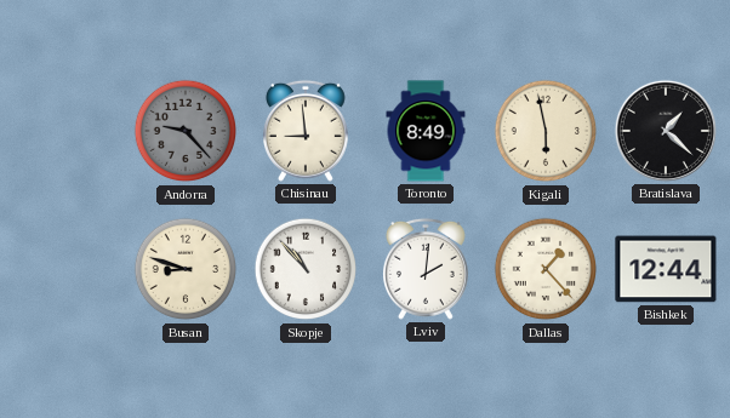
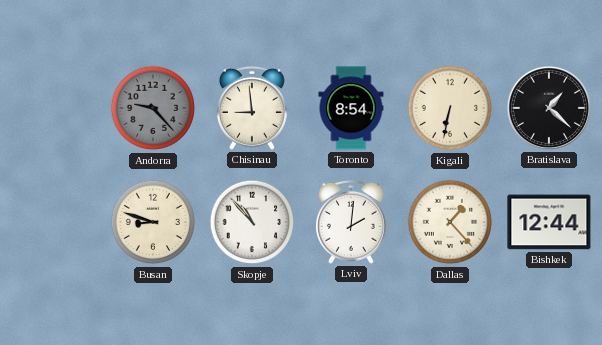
Toronto: 8:49 -> 8:54 (351, 108)
Kigali: 5:58 -> 6:32 (450, 108)
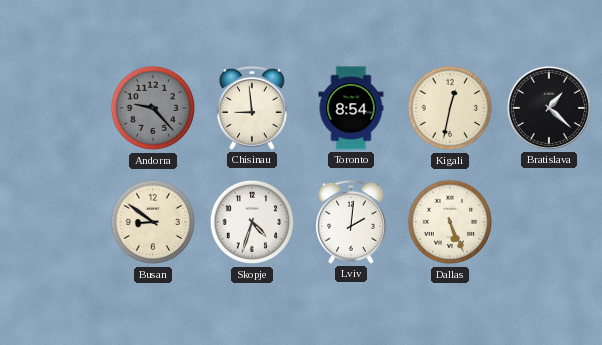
Kigali: 6:32 -> 12:32 (450, 108)
Busan: 8:48 -> 8:51 (153, 222)
Skopje: 10:53 -> 4:33 (252, 222)
Dallas: 1:23 -> 5:26 (450, 222)
Bishkek: 12:44 -> none (549, 222)
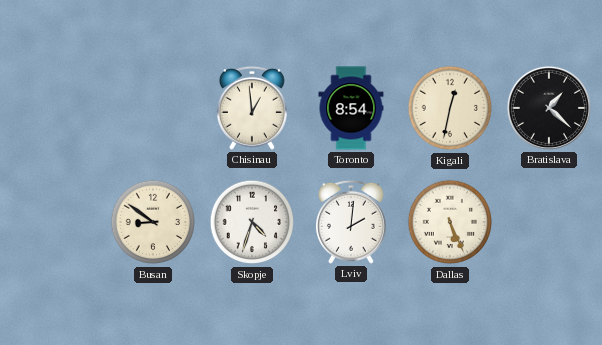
Andorra: 9:23 -> none (153, 108)
Chisinau: 8:59 -> 12:59 (252, 108)
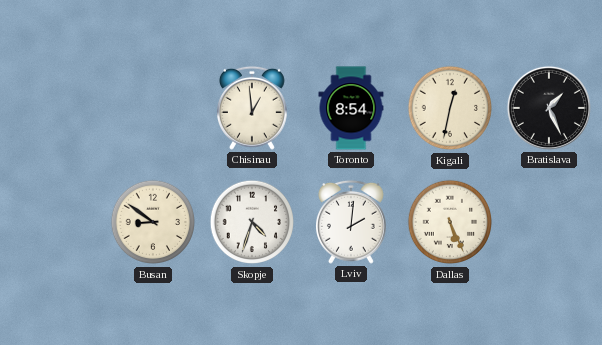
Bratislava: 1:22 -> 1:26 (549, 108)
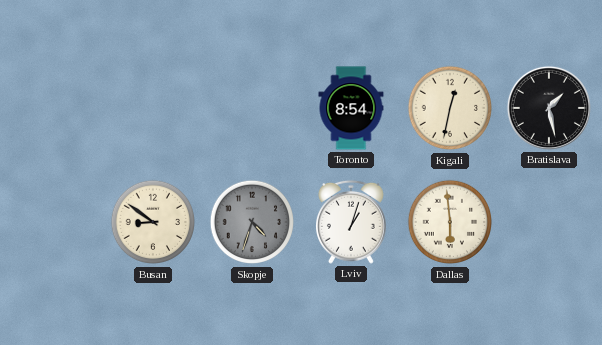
Chisinau: 12:59 -> none (252, 108)
Bratislava: 1:26 -> 1:28 (549, 108)
Skopje dial: white -> grey (252, 222)
Lviv: 2:01 -> 1:03 (351, 222)
Dallas: 5:26 -> 5:59 (450, 222)
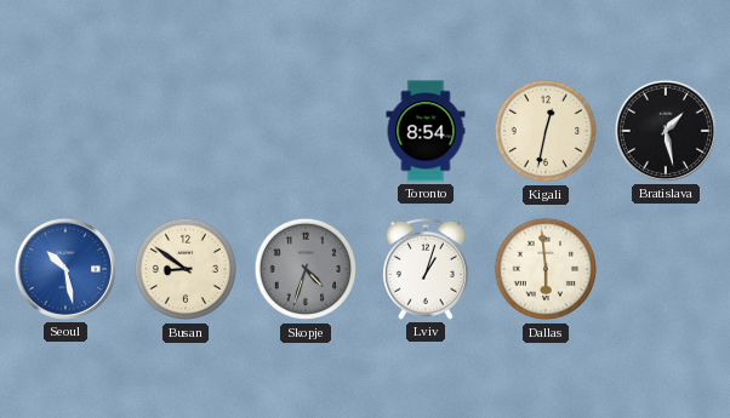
Seoul: none -> 10:28 (65, 269)
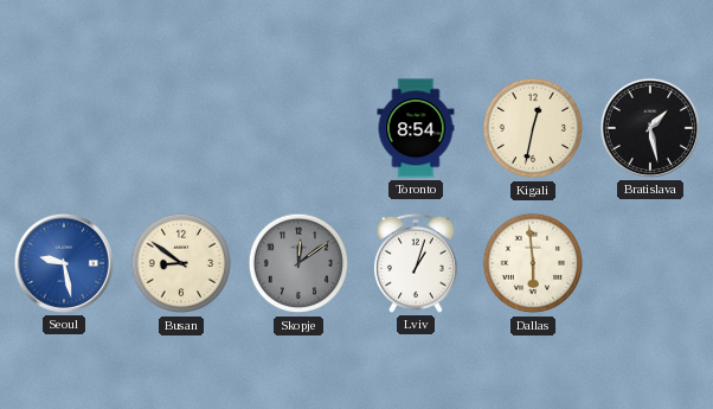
Seoul: 10:28 -> 9:28 (64, 263)
Skopje: 4:33 -> 12:09 (298, 263)
